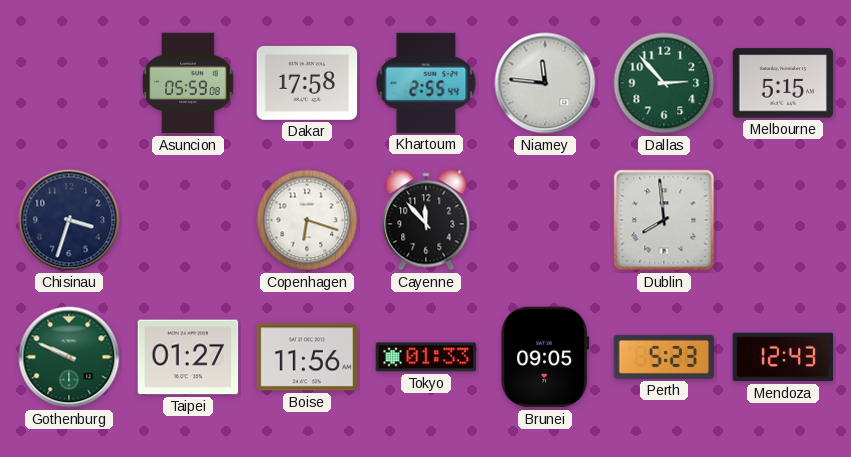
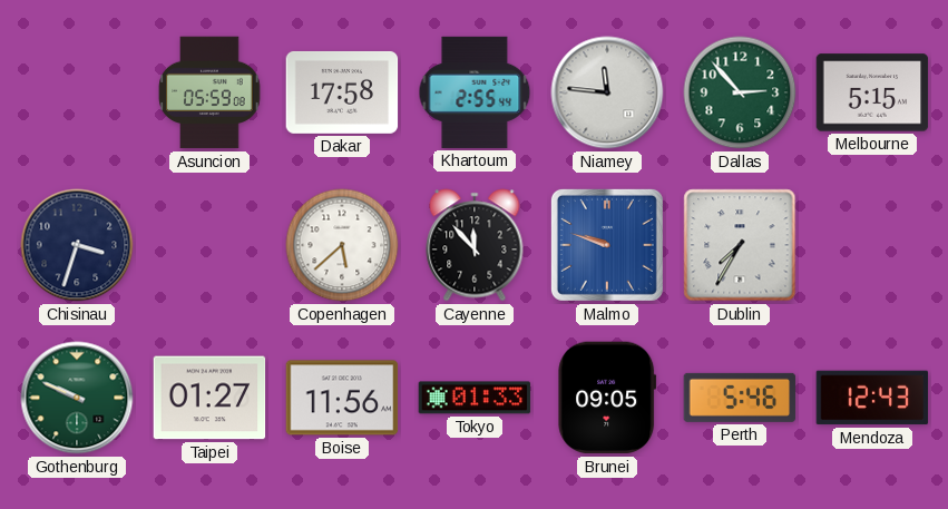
Copenhagen: 6:18 -> 5:38 (342, 245)
Malmo: none -> 9:48 (607, 245)
Dublin: 7:59 -> 7:35 (740, 245)
Perth: 5:23 -> 5:46 (740, 398)
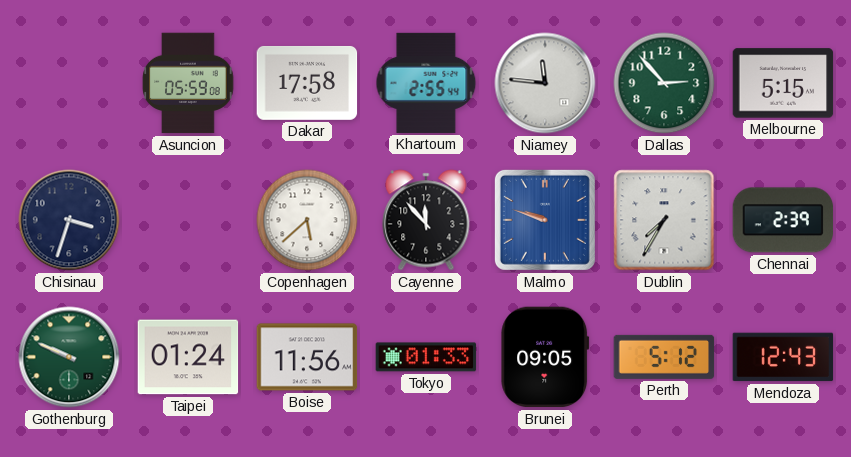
Chennai: none -> 2:39 (783, 220)
Taipei: 01:27 -> 01:24 (188, 357)
Perth: 5:46 -> 5:12 (664, 357)
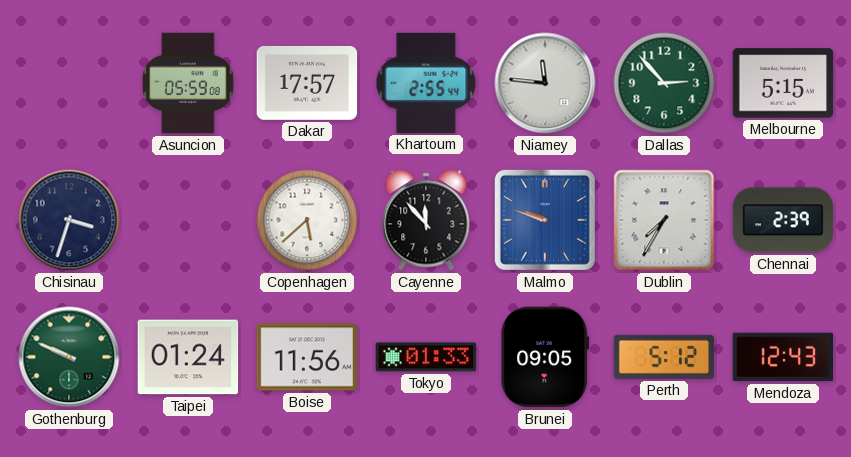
Dakar: 17:58 -> 17:57 (307, 83)
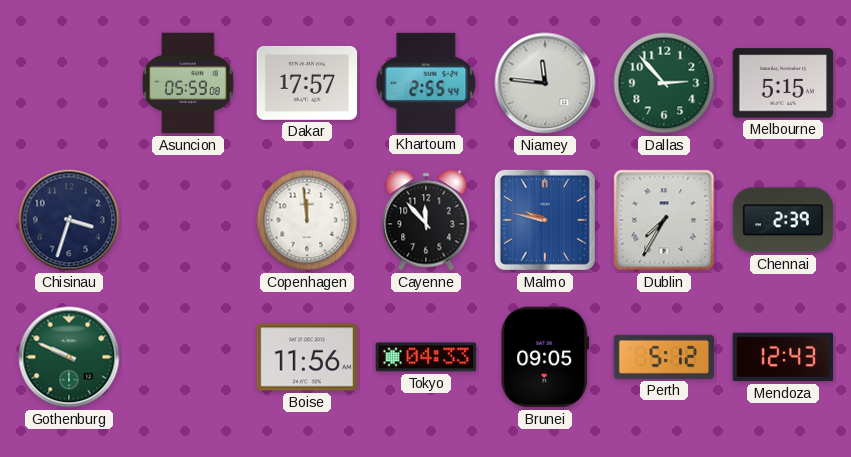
Copenhagen: 5:38 -> 11:59 (307, 220)
Malmo: 9:48 -> 9:47 (545, 220)
Taipei: 01:24 -> none (188, 357)
Tokyo: 01:33 -> 04:33 (426, 357)
